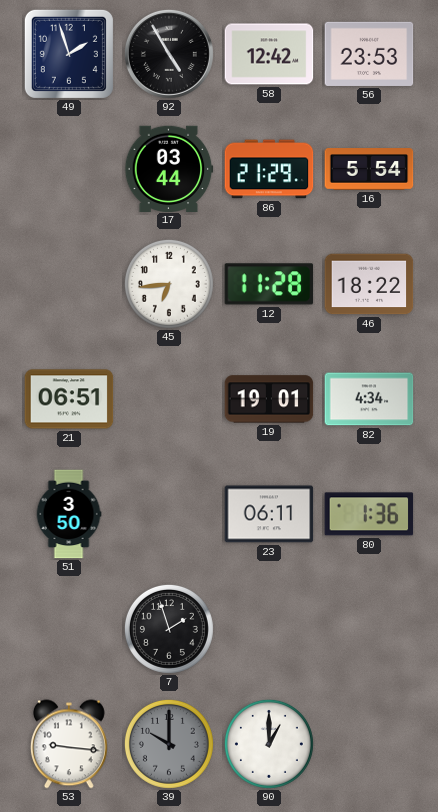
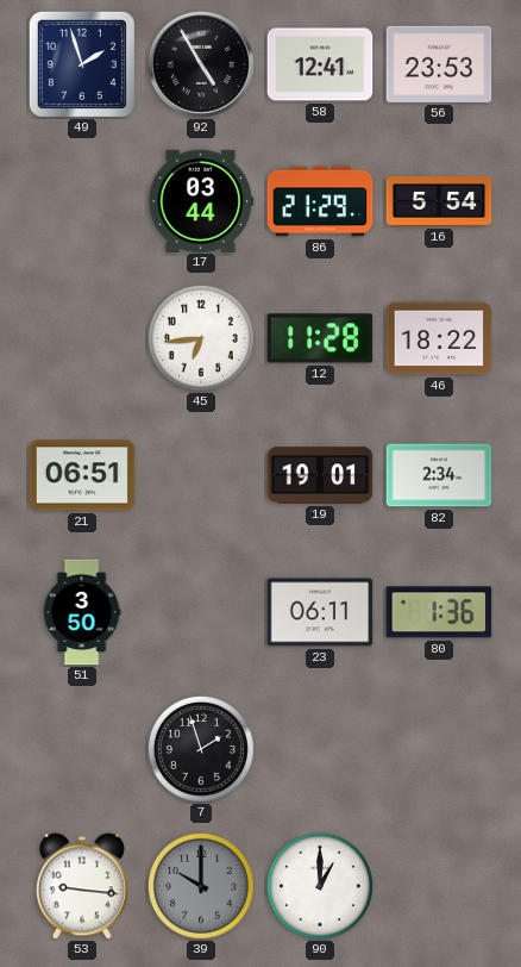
58: 12:42 -> 12:41 (320, 64)
82: 4:34 -> 2:34 (439, 475)
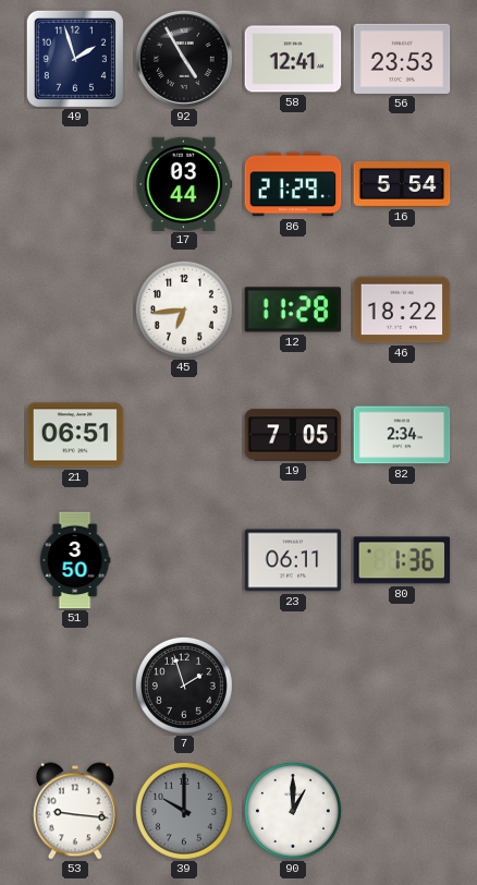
19: 19:01 -> 7:05 (293, 435)
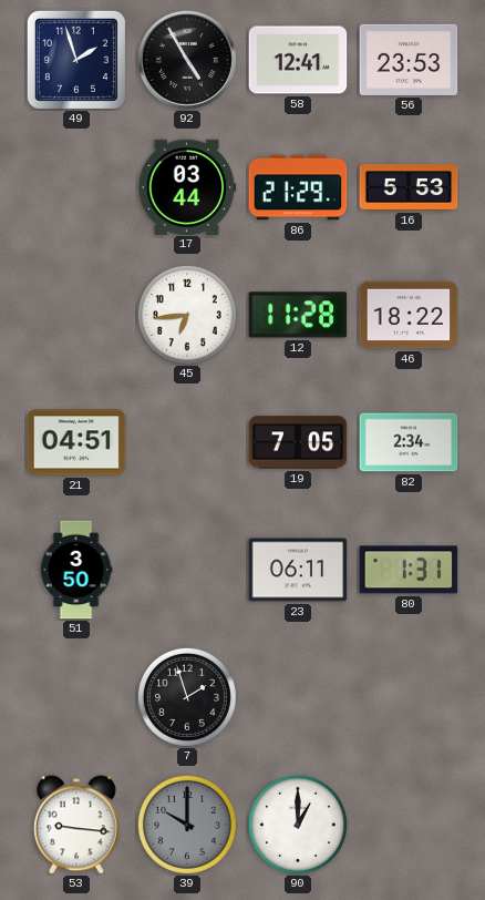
16: 5:54 -> 5:53 (409, 187)
21: 06:51 -> 04:51 (76, 442)
80: 1:36 -> 1:31 (409, 570)
